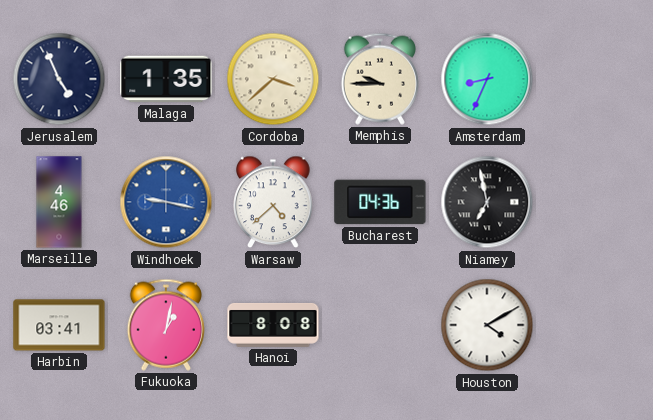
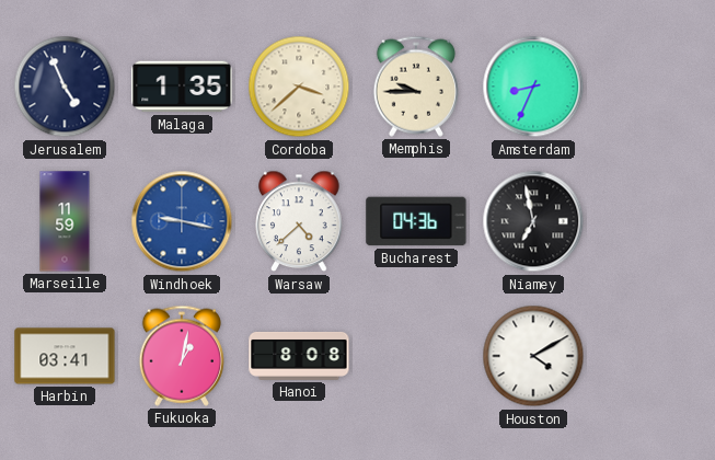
Marseille: 4:46 -> 11:59 (65, 221)
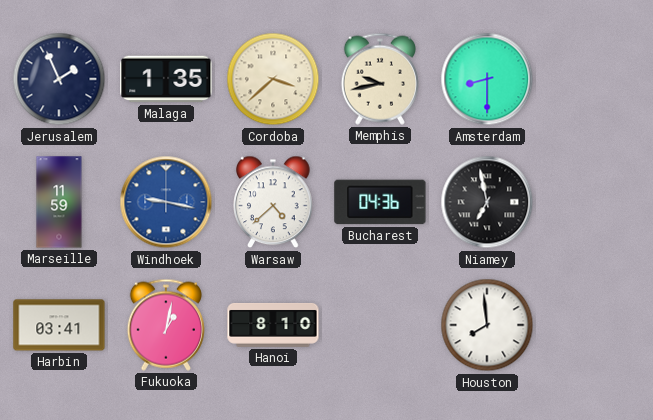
Jerusalem: 4:56 -> 1:56 (59, 79)
Memphis: 9:45 -> 9:43 (380, 79)
Amsterdam: 8:34 -> 8:30 (487, 79)
Hanoi: 8:08 -> 8:10 (273, 325)
Houston: 4:10 -> 7:59 (487, 325)
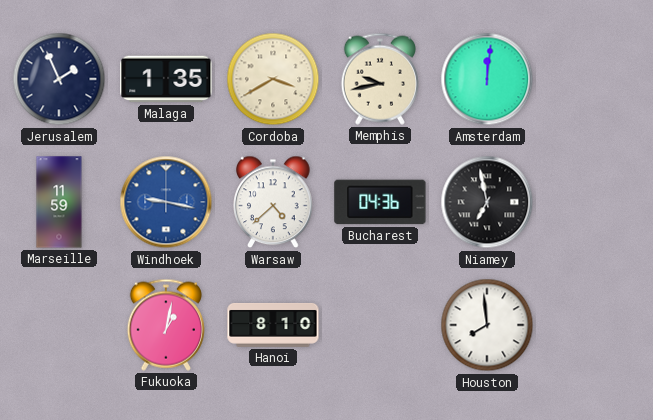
Cordoba: 3:38 -> 3:40 (273, 79)
Amsterdam: 8:30 -> 12:01 (487, 79)
Harbin: 03:41 -> none (59, 325)
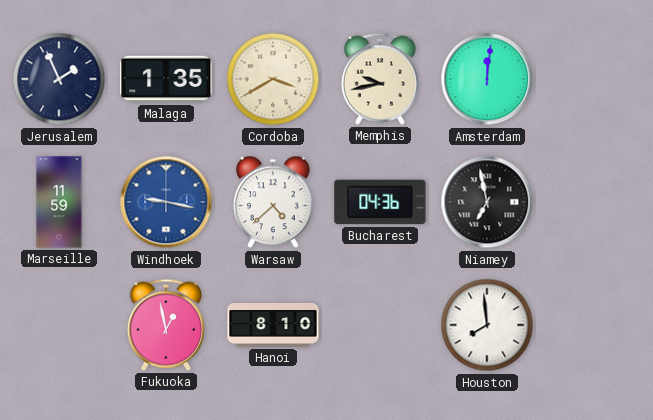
Fukuoka: 1:02 -> 12:58 (166, 325)
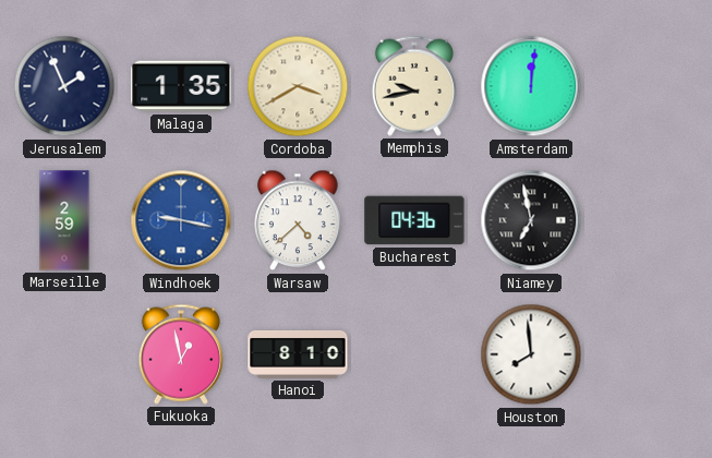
Marseille: 11:59 -> 2:59 (64, 220)
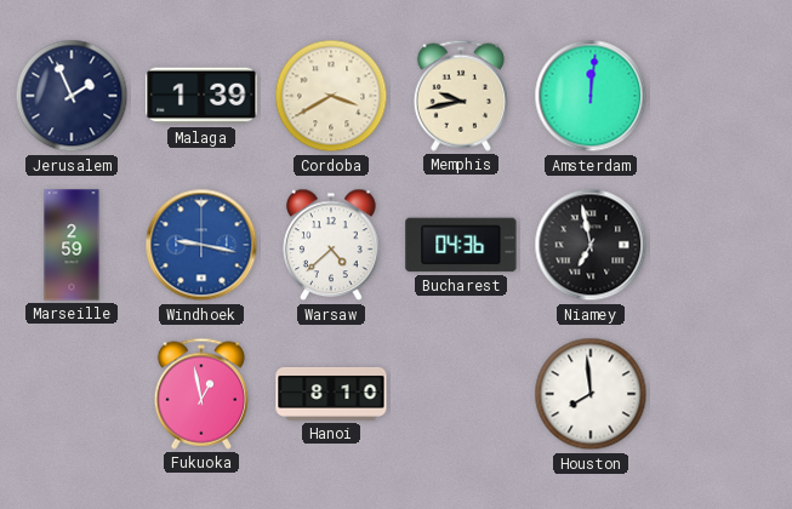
Malaga: 1:35 -> 1:39 (201, 96)
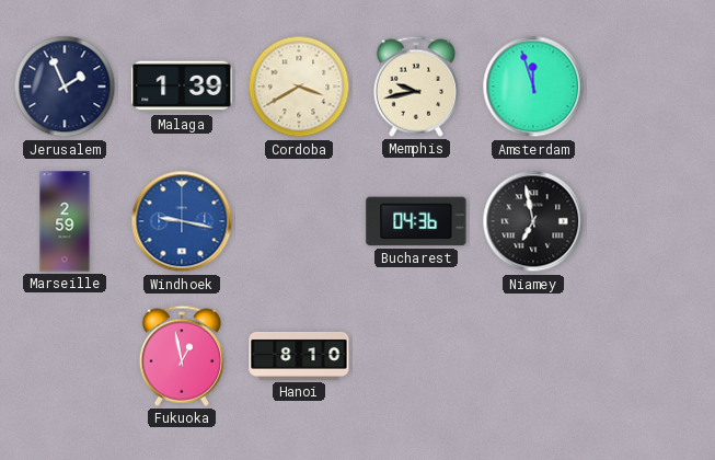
Amsterdam: 12:01 -> 11:57 (533, 87)
Warsaw: 4:38 -> none (331, 245)
Houston: 7:59 -> none (591, 394)
